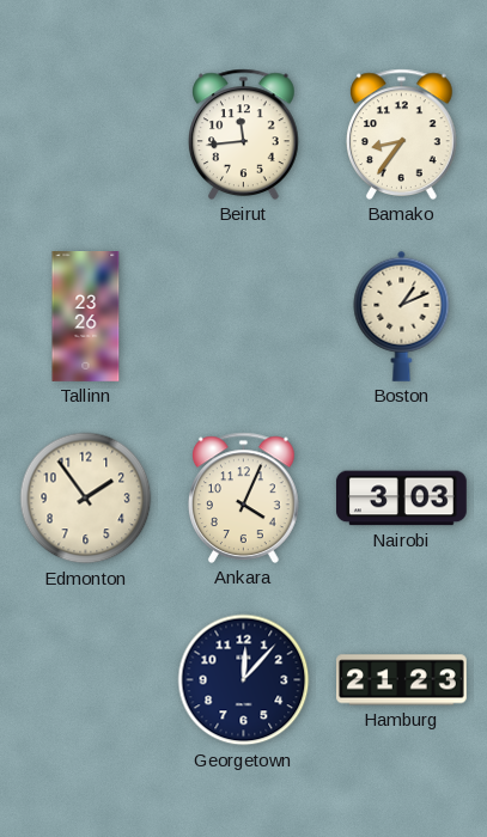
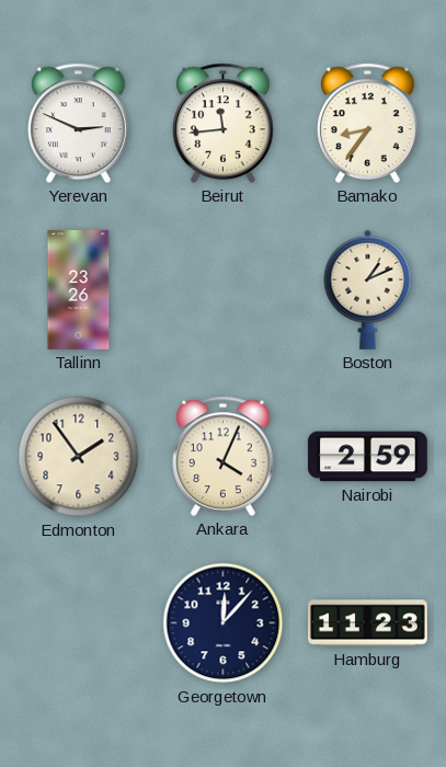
Yerevan: none -> 2:49 (79, 123)
Nairobi: 3:03 -> 2:59 (367, 457)
Hamburg: 21:23 -> 11:23 (368, 623)
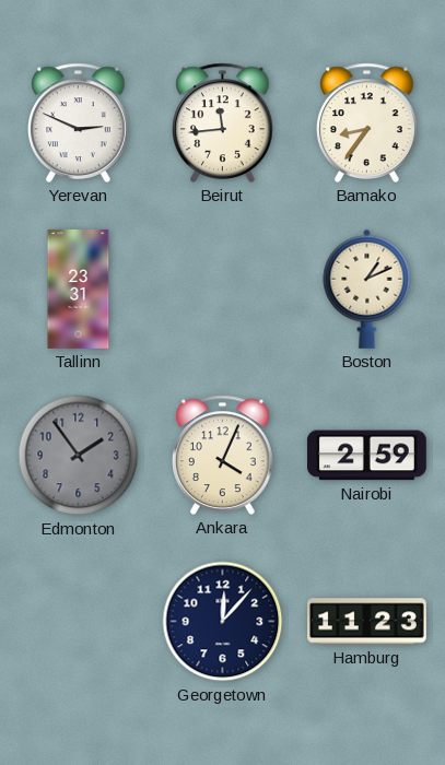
Tallinn: 23:26 -> 23:31 (79, 290)
Edmonton dial: cream -> grey (79, 456)
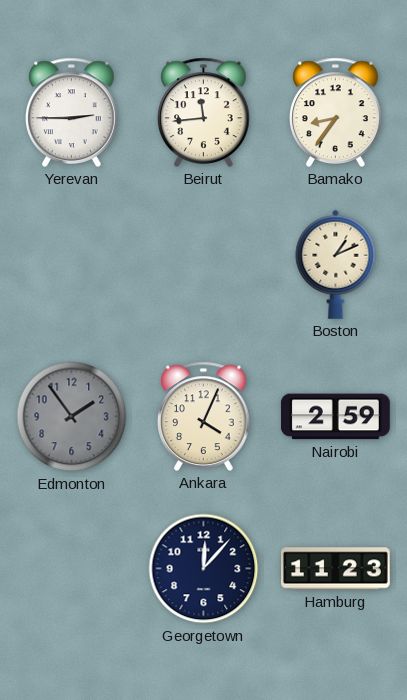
Yerevan: 2:49 -> 2:45 (72, 112)
Tallinn: 23:31 -> none (79, 290)
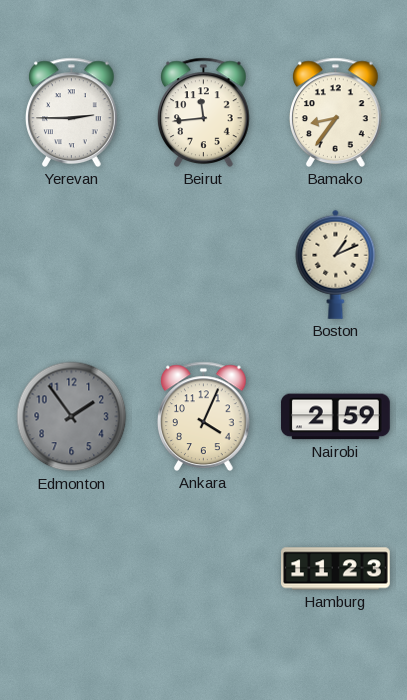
Georgetown: 12:07 -> none (204, 569)
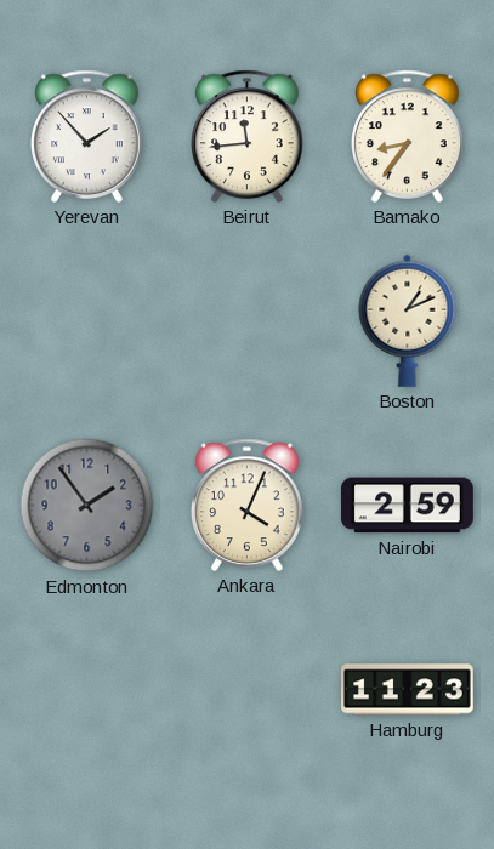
Yerevan: 2:45 -> 1:53 (87, 136)
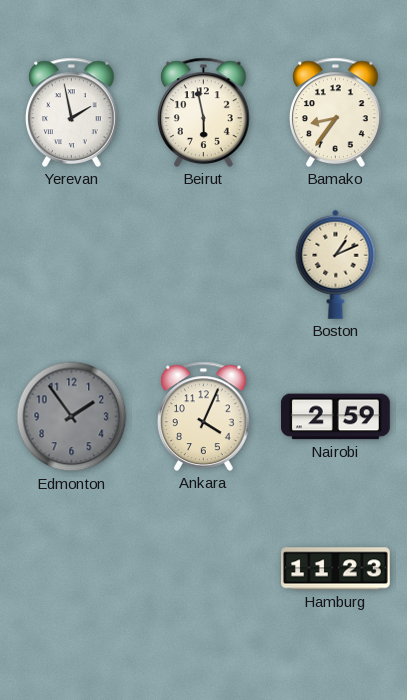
Yerevan: 1:53 -> 1:58 (72, 112)
Beirut: 11:44 -> 5:58 (204, 112)
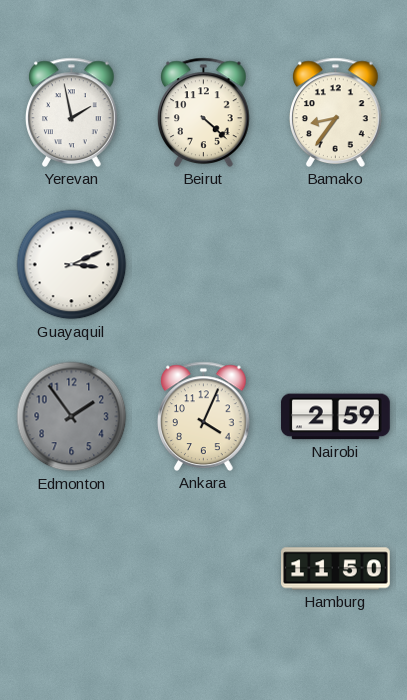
Beirut: 5:58 -> 4:22 (204, 112)
Guayaquil: none -> 3:11 (72, 265)
Boston: 1:11 -> none (336, 264)
Hamburg: 11:23 -> 11:50 (336, 569)
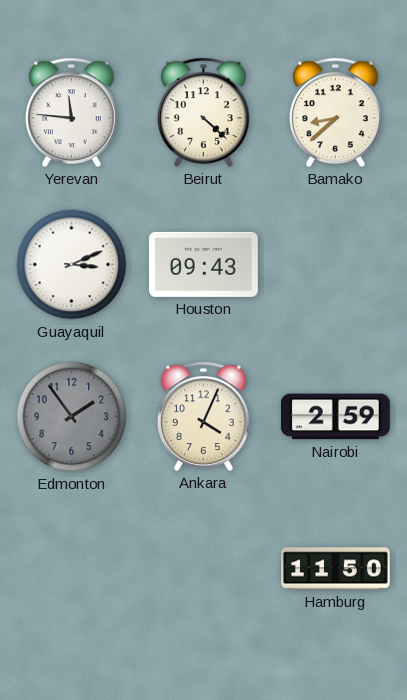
Yerevan: 1:58 -> 11:46 (72, 112)
Bamako: 8:36 -> 8:38 (336, 112)
Houston: none -> 09:43 (203, 264)
